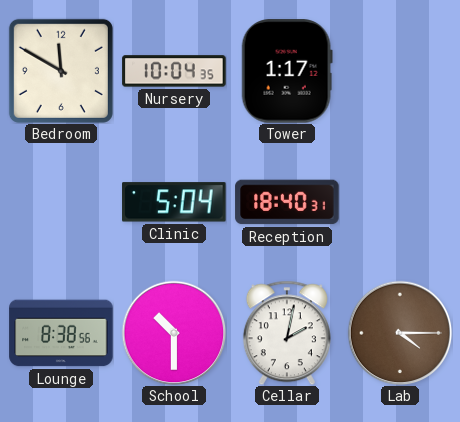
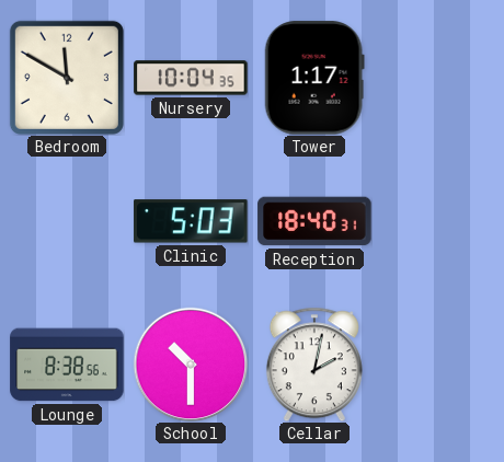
Clinic: 5:04 -> 5:03 (191, 221)
Lab: 4:15 -> none (400, 333)
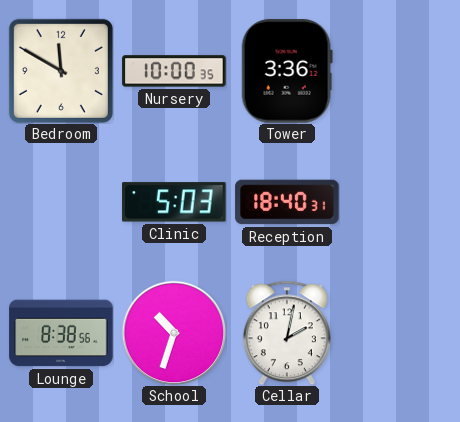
Nursery: 10:04 -> 10:00 (174, 71)
Tower: 1:17 -> 3:36 (287, 71)
School: 10:30 -> 10:33 (174, 333)
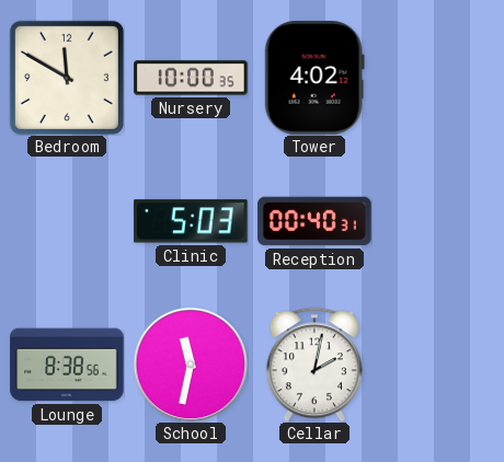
Tower: 3:36 -> 4:02 (314, 78)
Reception: 18:40 -> 00:40 (314, 221)
School: 10:33 -> 11:32 (191, 365)
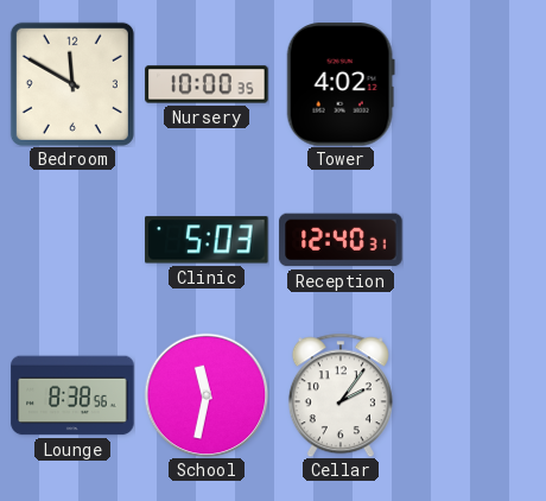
Reception: 00:40 -> 12:40 (341, 240)
Cellar: 2:02 -> 2:06 (341, 395)
